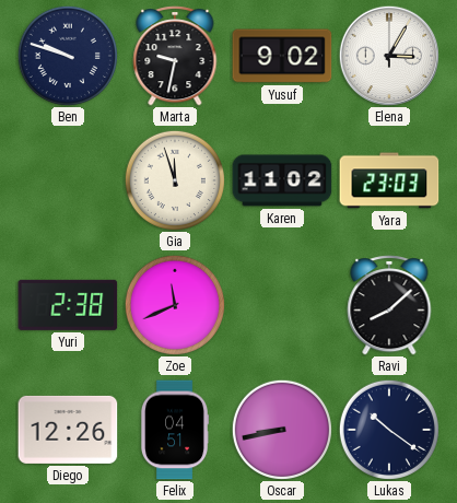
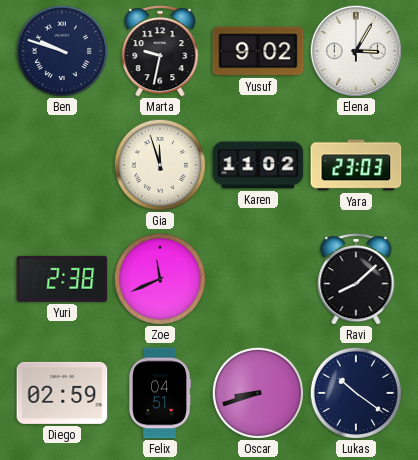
Diego: 12:26 -> 02:59 (62, 393)
Oscar: 8:43 -> 8:42 (257, 392)
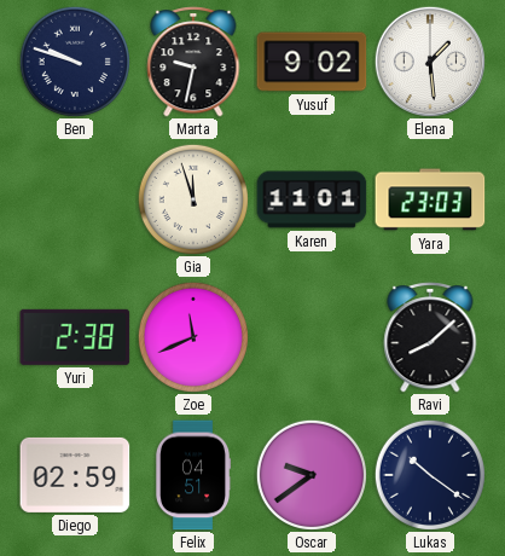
Elena: 3:05 -> 1:29 (429, 60)
Karen: 11:02 -> 11:01 (312, 199)
Oscar: 8:42 -> 9:39 (310, 474)
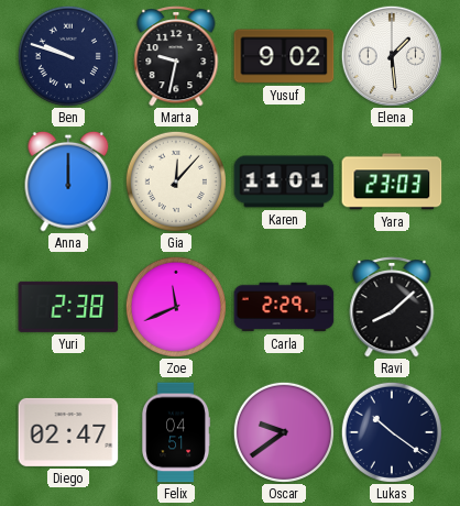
Anna: none -> 12:00 (68, 182)
Gia: 11:57 -> 12:07 (175, 180)
Carla: none -> 2:29 (284, 307)
Diego: 02:59 -> 02:47 (68, 432)
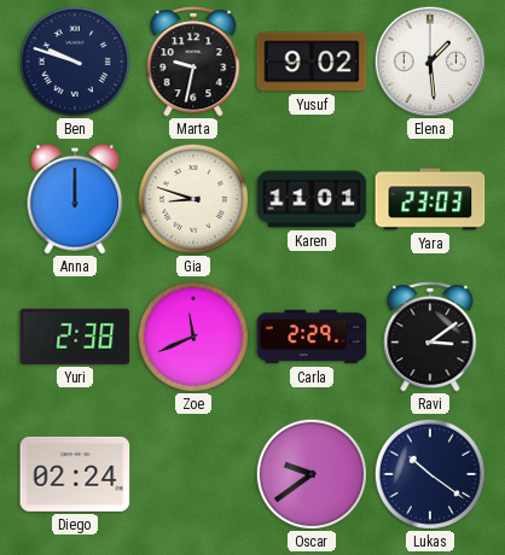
Gia: 12:07 -> 8:48 (192, 198)
Ravi: 8:08 -> 3:09 (430, 337)
Diego: 02:47 -> 02:24 (75, 474)
Felix: 04:51 -> none (176, 432)
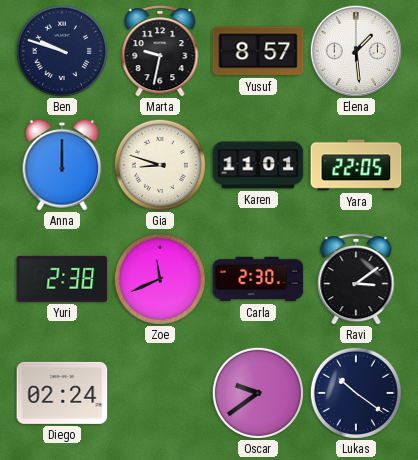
Yusuf: 9:02 -> 8:57 (258, 51)
Yara: 23:03 -> 22:05 (356, 165)
Carla: 2:29 -> 2:30 (258, 279)
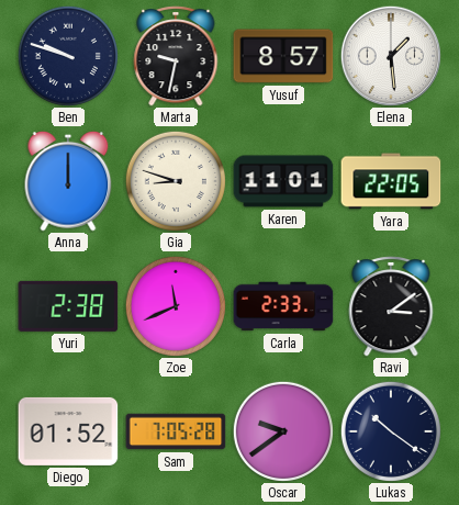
Carla: 2:30 -> 2:33 (283, 306)
Diego: 02:24 -> 01:52 (68, 431)
Sam: none -> 7:05 (176, 431)
